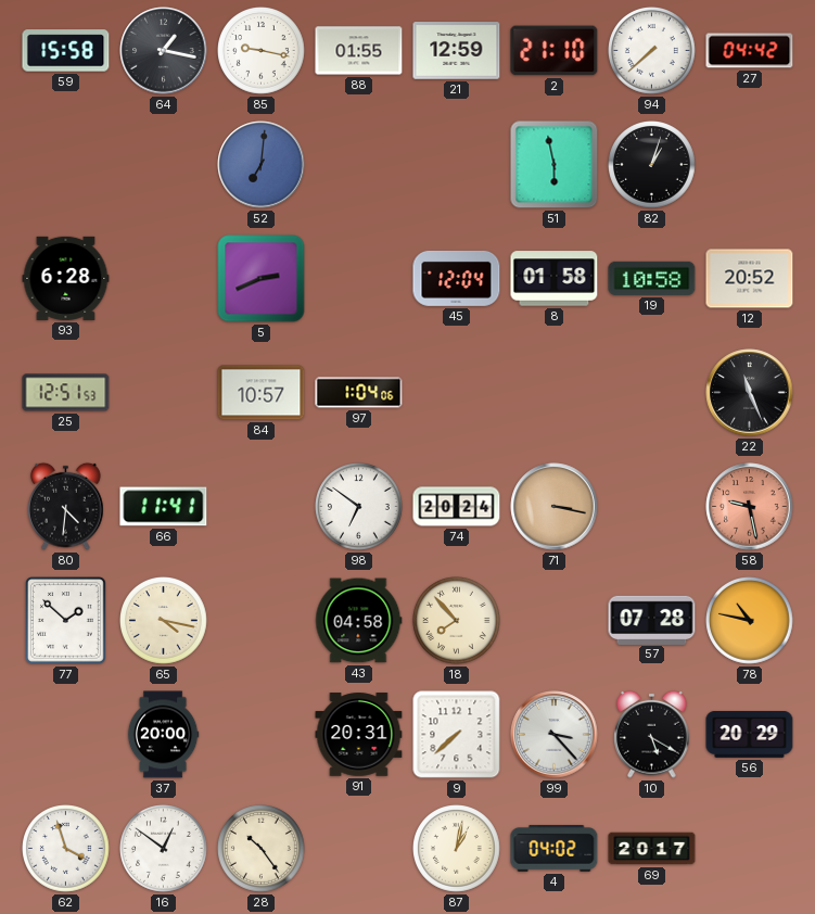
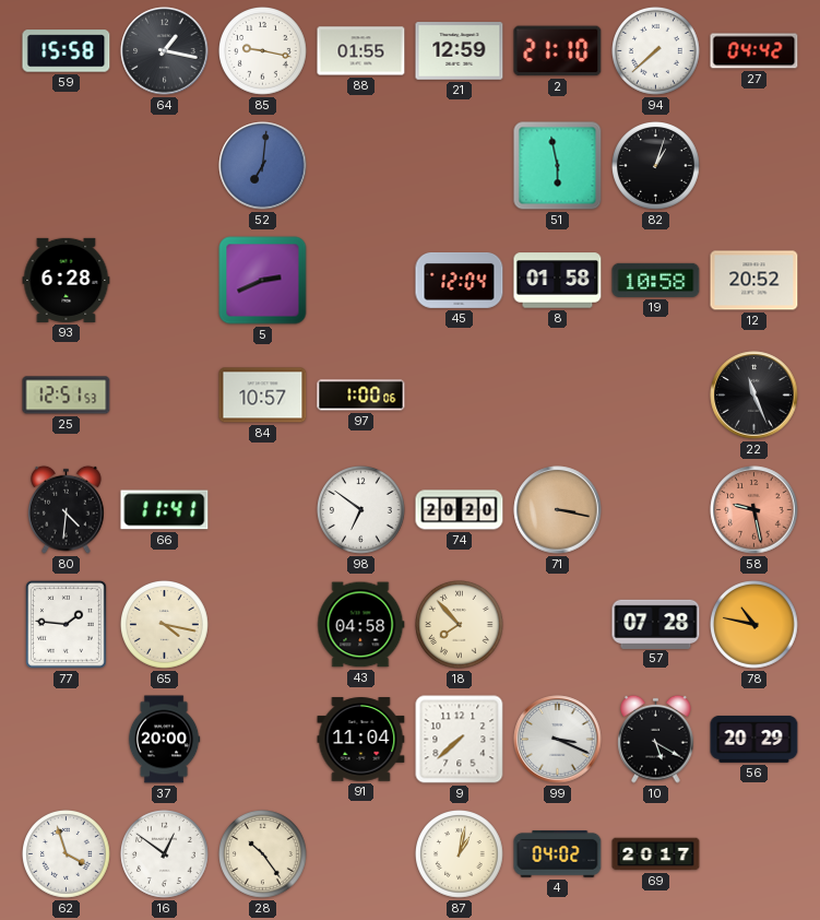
97: 1:04 -> 1:00 (361, 396)
74: 20:24 -> 20:20 (460, 510)
77: 1:52 -> 1:46 (67, 625)
91: 20:31 -> 11:04 (361, 740)
99: 3:23 -> 3:19 (558, 740)
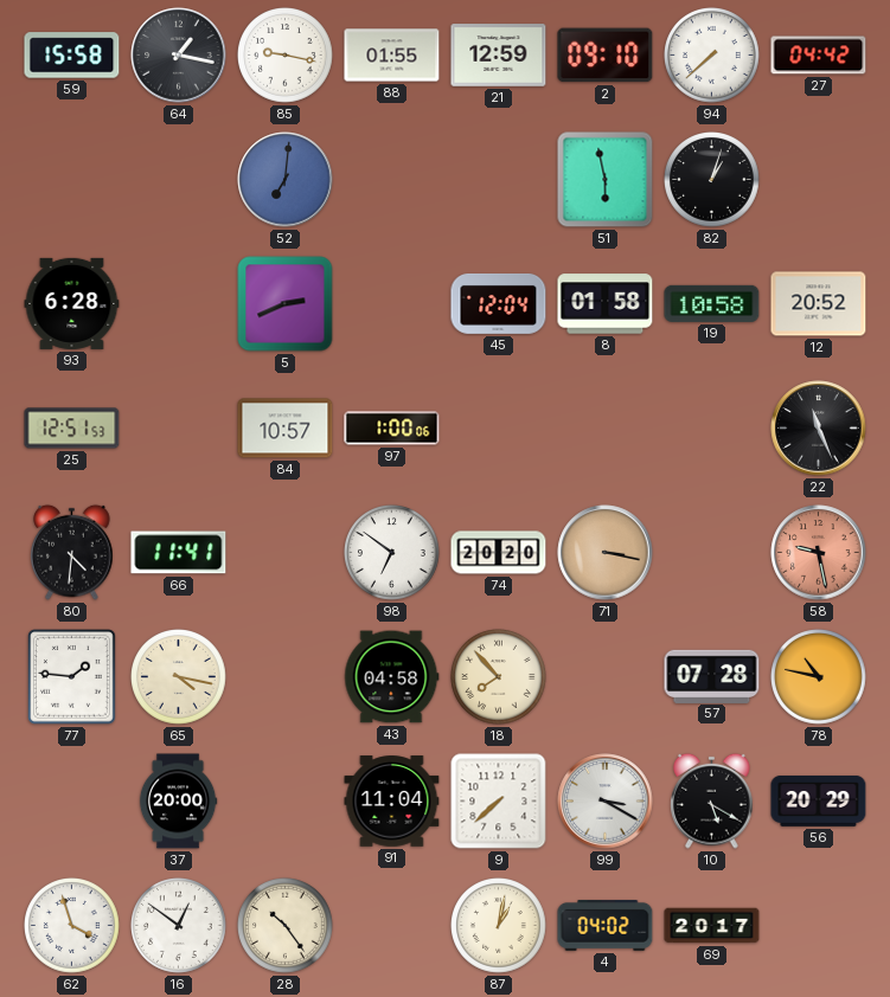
2: 21:10 -> 09:10 (606, 56)
99: 3:19 -> 3:20 (606, 802)
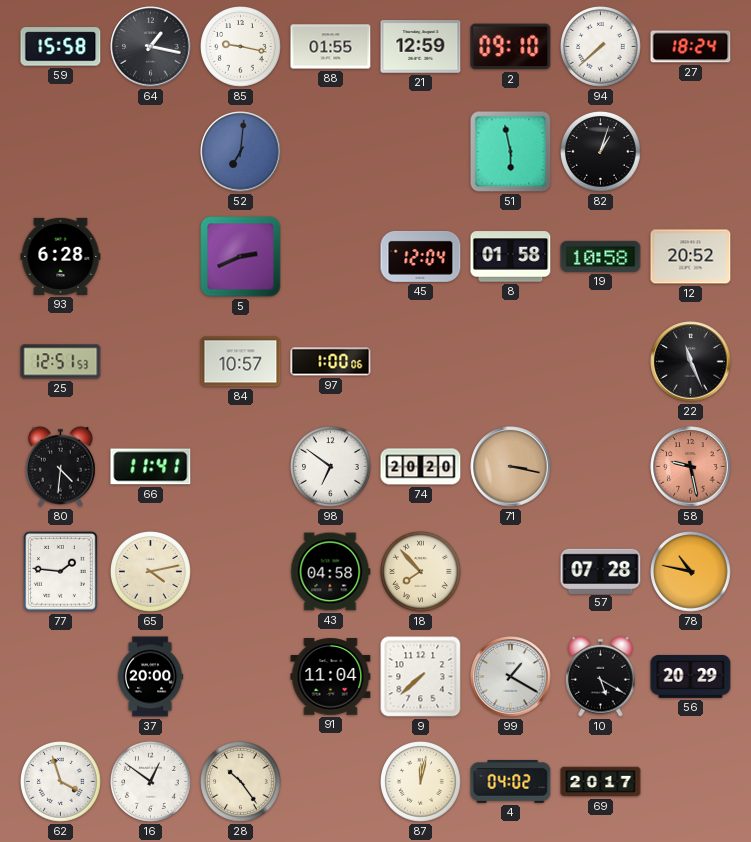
27: 04:42 -> 18:24 (691, 47)
65: 4:17 -> 4:13 (151, 572)
99: 3:20 -> 1:20 (511, 677)
87: 1:02 -> 12:02 (421, 782)
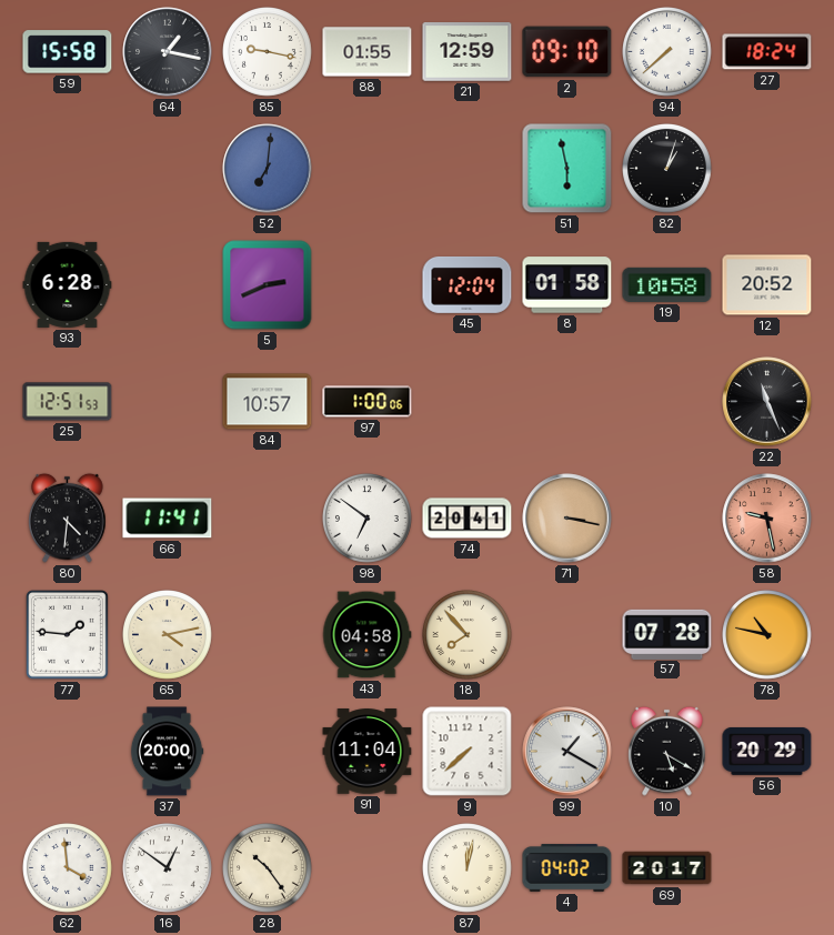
74: 20:20 -> 20:41 (468, 519)
62: 3:57 -> 3:59 (68, 868)
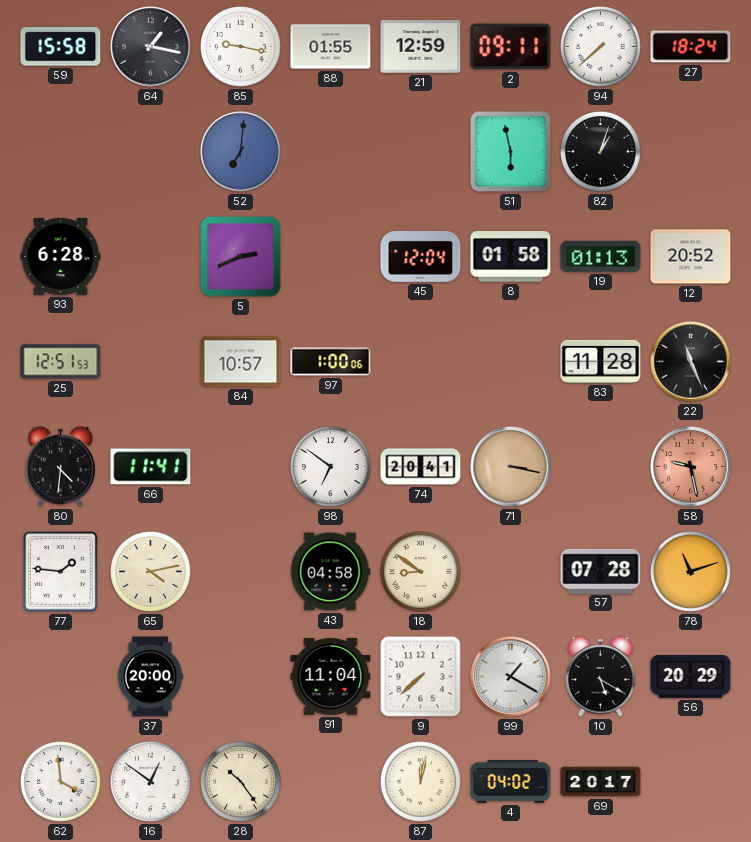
2: 09:10 -> 09:11 (511, 47)
19: 10:58 -> 01:13 (601, 256)
83: none -> 11:28 (601, 361)
18: 7:53 -> 8:51 (421, 572)
78: 10:47 -> 11:12 (691, 572)
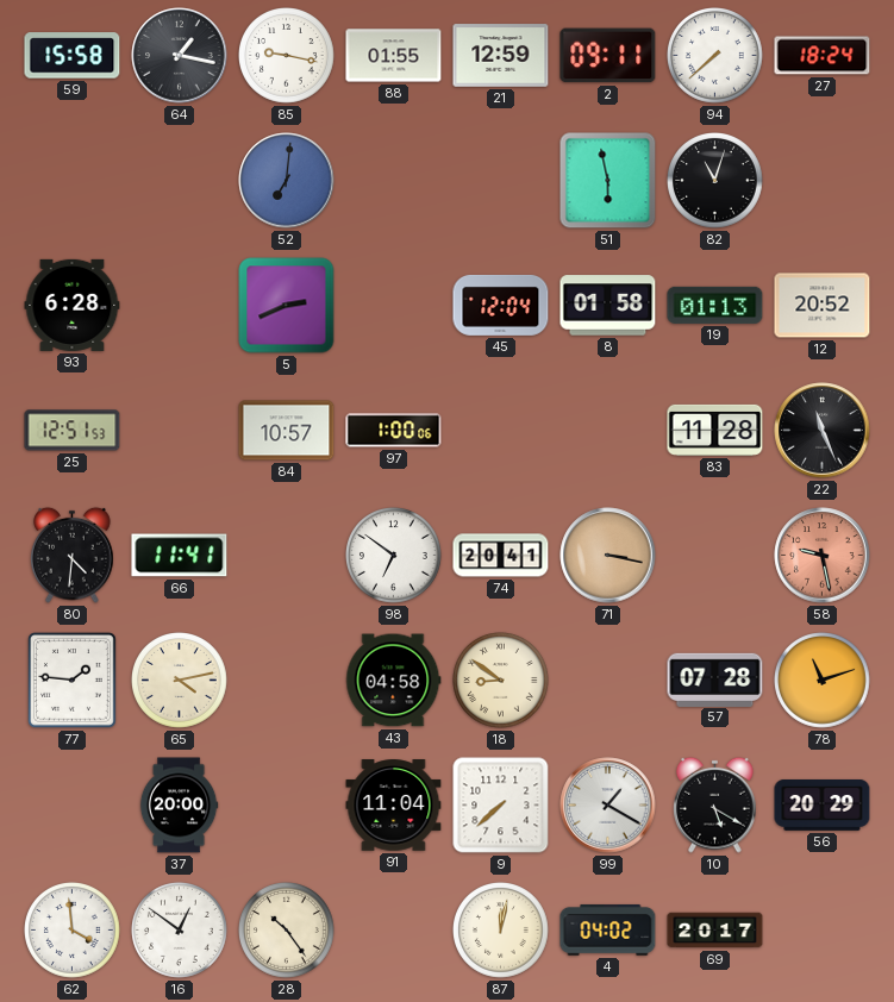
82: 1:03 -> 11:03 (715, 181)
